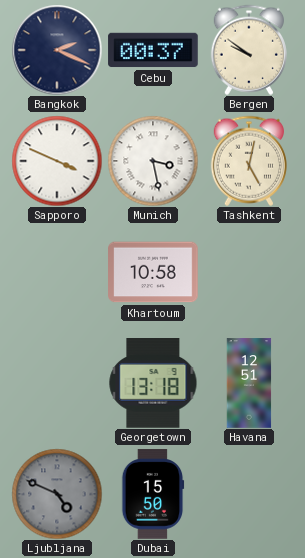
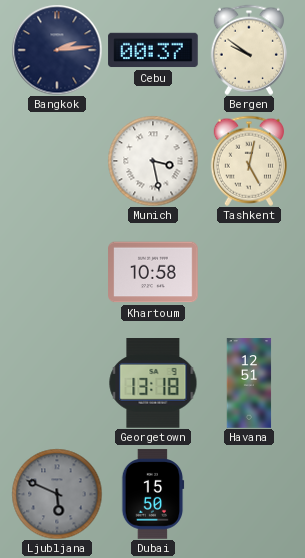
Bangkok: 2:19 -> 2:14 (57, 50)
Sapporo: 3:49 -> none (57, 161)
Ljubljana: 4:49 -> 5:49 (57, 494)
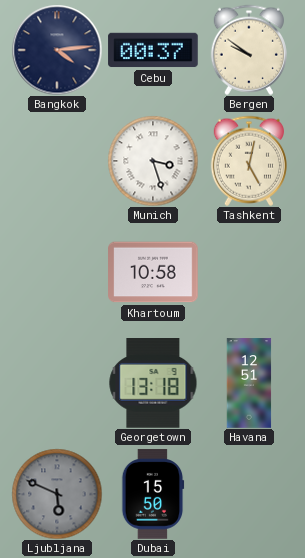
Bangkok: 2:14 -> 4:14 (57, 50)
Munich: 3:28 -> 3:27 (153, 161)
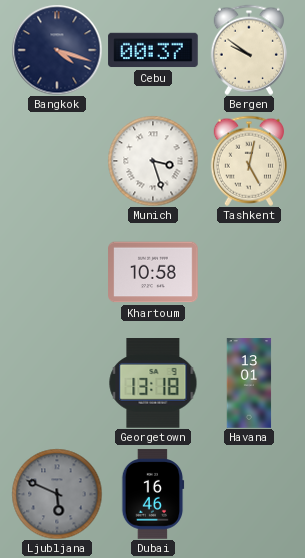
Bangkok: 4:14 -> 4:18 (57, 50)
Havana: 12:51 -> 13:01 (249, 383)
Dubai: 15:50 -> 16:46 (153, 494)
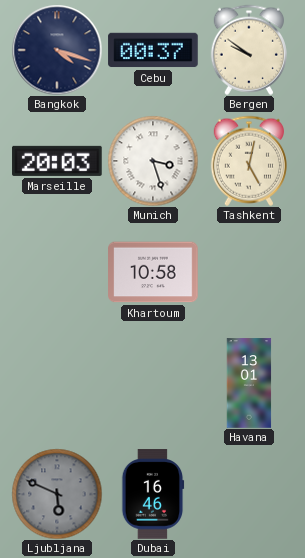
Marseille: none -> 20:03 (57, 161)
Georgetown: 13:18 -> none (153, 384)
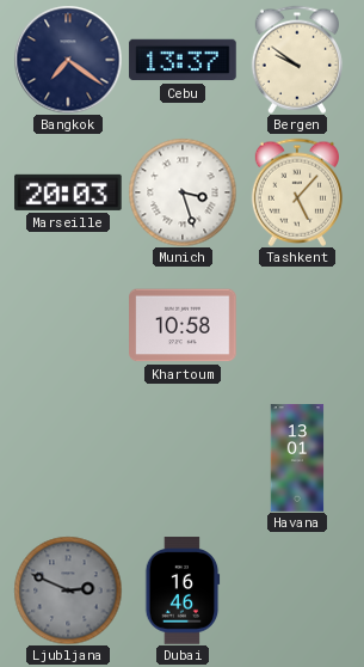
Bangkok: 4:18 -> 7:21 (68, 60)
Cebu: 00:37 -> 13:37 (183, 60)
Tashkent: 5:02 -> 5:07 (297, 192)
Ljubljana: 5:49 -> 2:49 (68, 590)
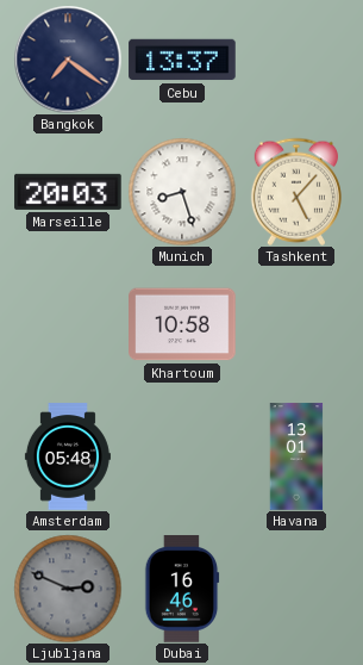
Bergen: 9:51 -> none (297, 60)
Munich: 3:27 -> 8:27 (182, 192)
Amsterdam: none -> 05:48 (68, 456)
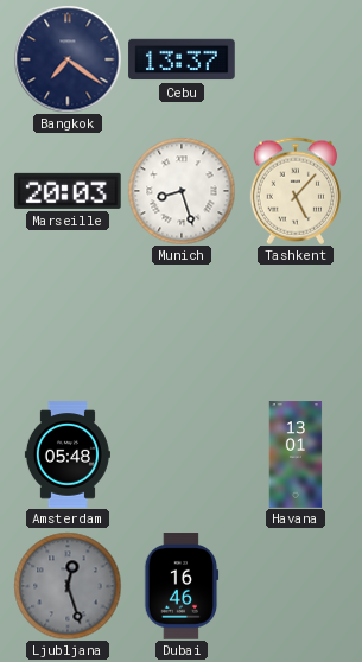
Khartoum: 10:58 -> none (182, 324)
Ljubljana: 2:49 -> 12:27 (68, 586)
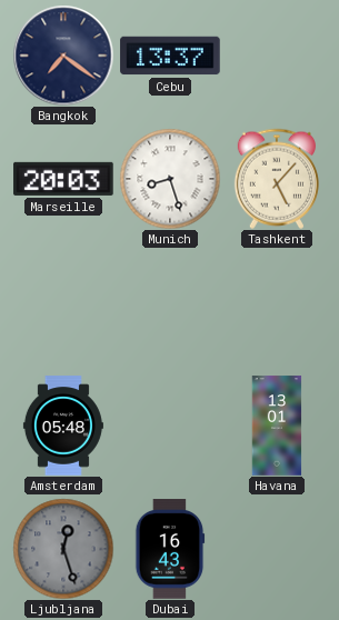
Dubai: 16:46 -> 16:43 (170, 549)
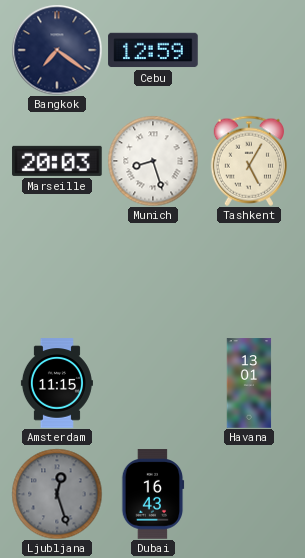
Cebu: 13:37 -> 12:59 (153, 50)
Tashkent: 5:07 -> 5:05 (249, 161)
Amsterdam: 05:48 -> 11:15 (57, 383)
